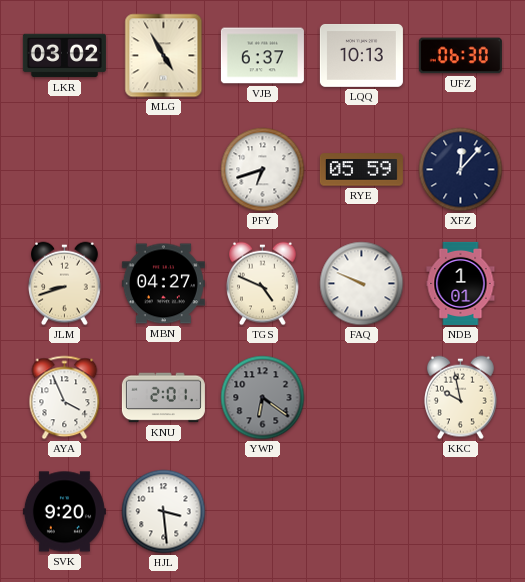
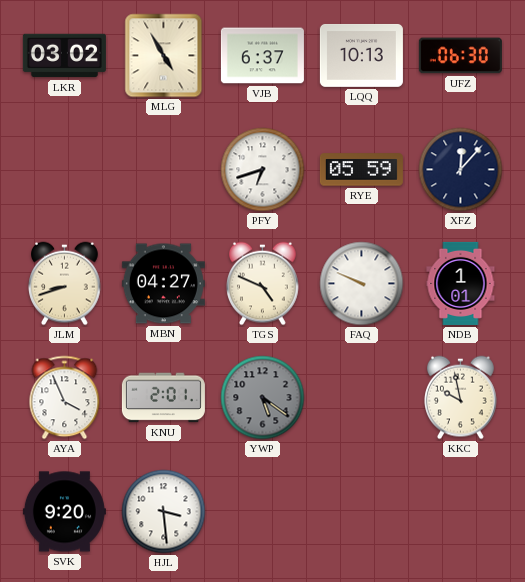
YWP: 6:21 -> 5:21 (263, 398)
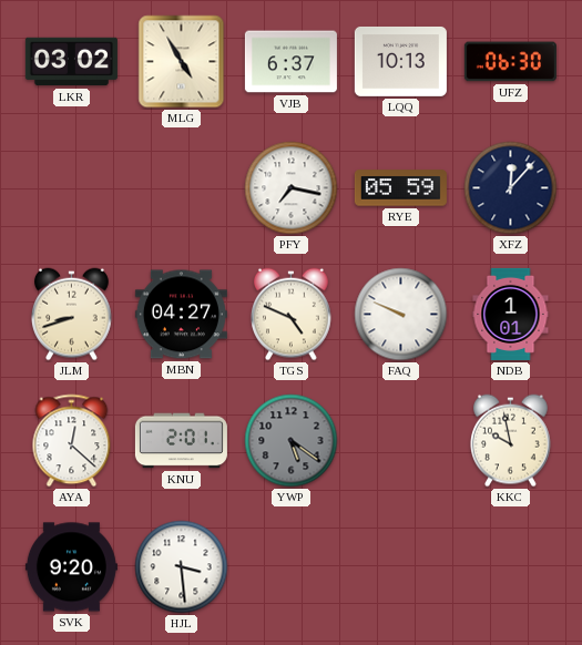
PFY: 6:42 -> 7:17 (292, 188)
AYA: 3:56 -> 12:22 (72, 441)
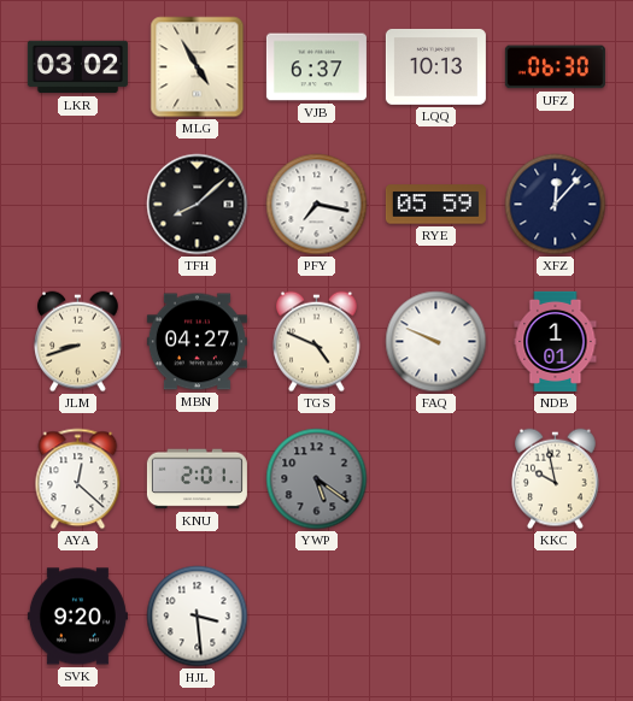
TFH: none -> 8:08 (198, 205)
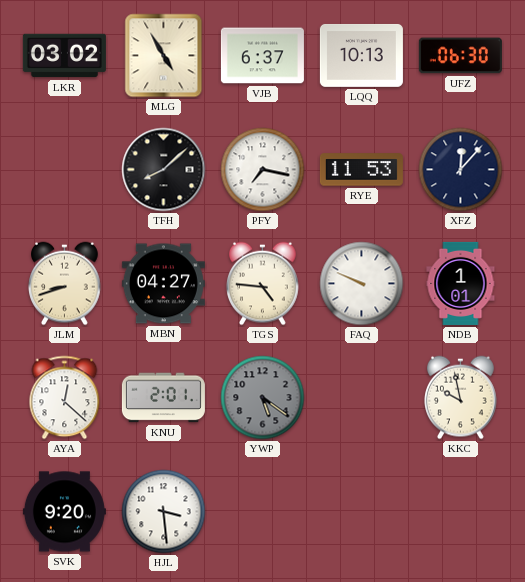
RYE: 05:59 -> 11:53 (361, 170)
TGS: 4:49 -> 4:46 (263, 284)
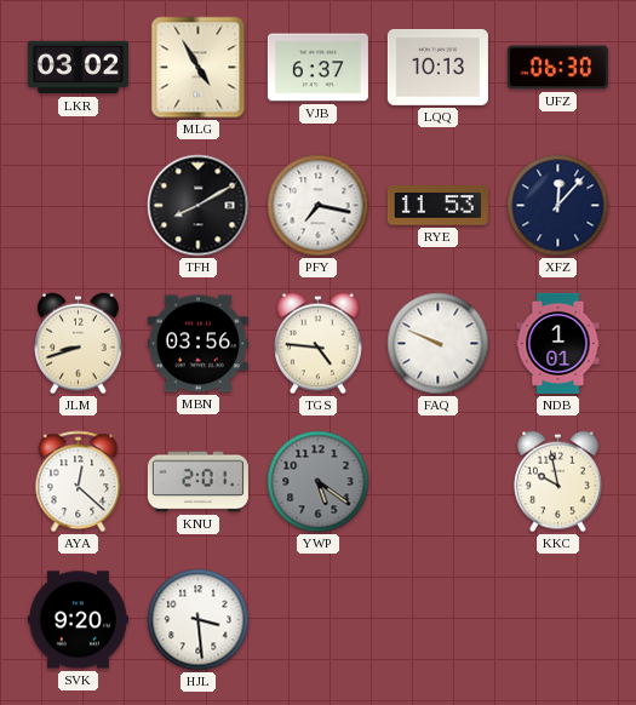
TFH: 8:08 -> 8:10 (199, 206)
MBN: 04:27 -> 03:56 (197, 344)
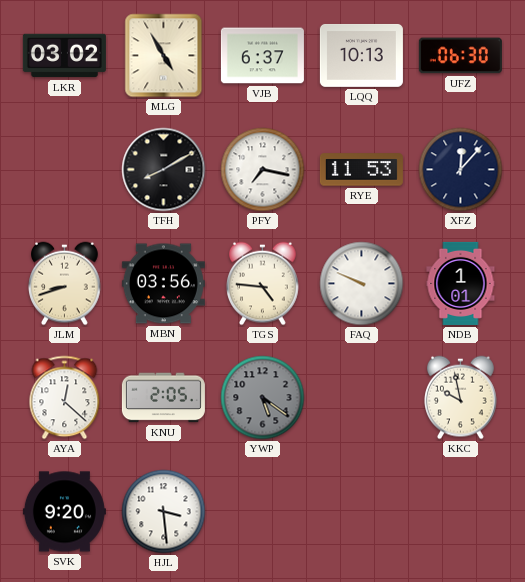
KNU: 2:01 -> 2:05 (163, 398)
